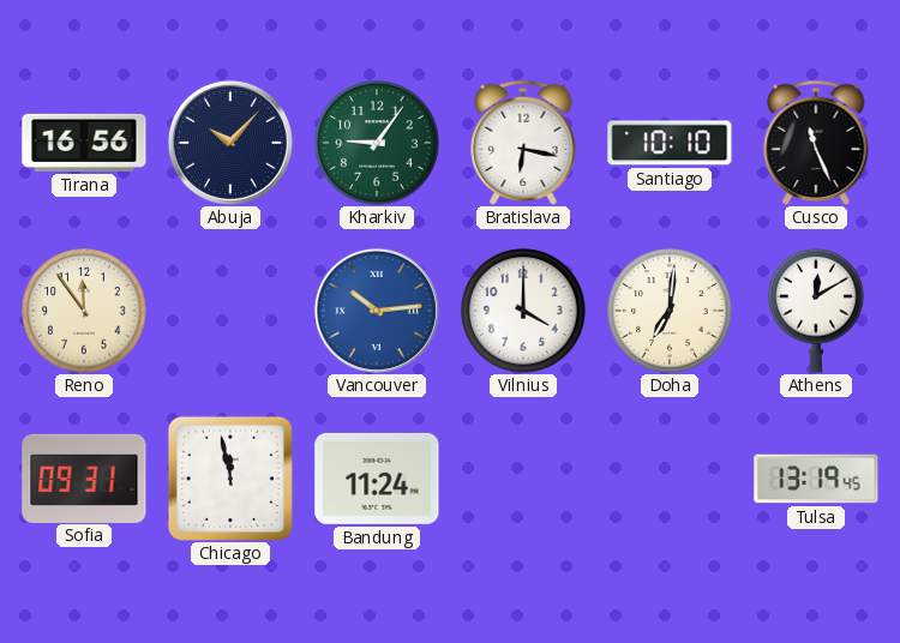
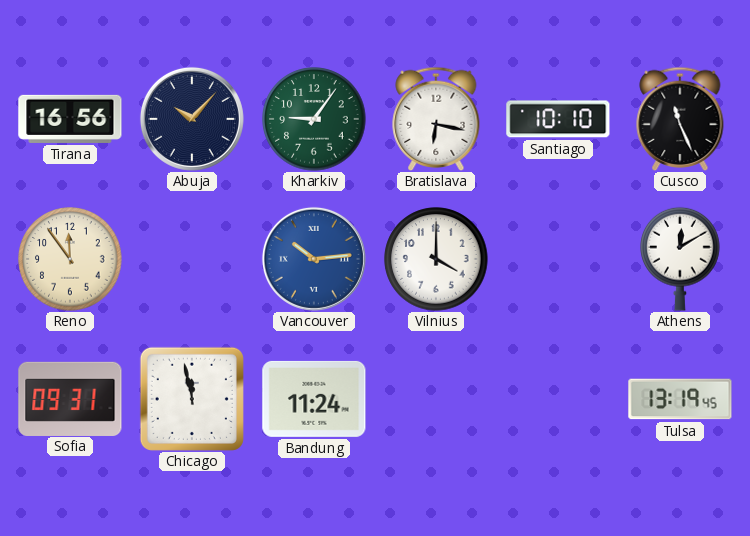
Doha: 7:01 -> none (670, 311)
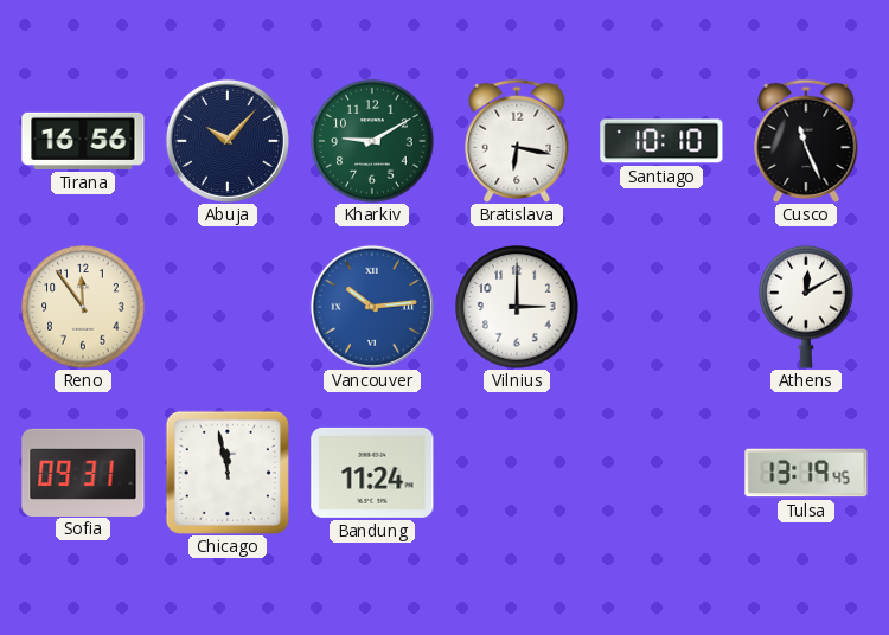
Kharkiv: 9:06 -> 9:10 (372, 141)
Vilnius: 4:00 -> 3:00 (517, 307)
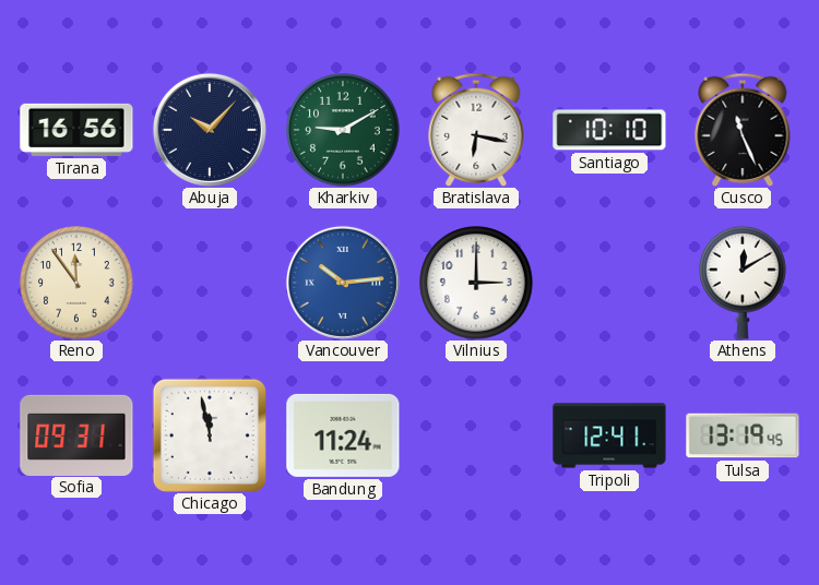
Tripoli: none -> 12:41 (609, 435)
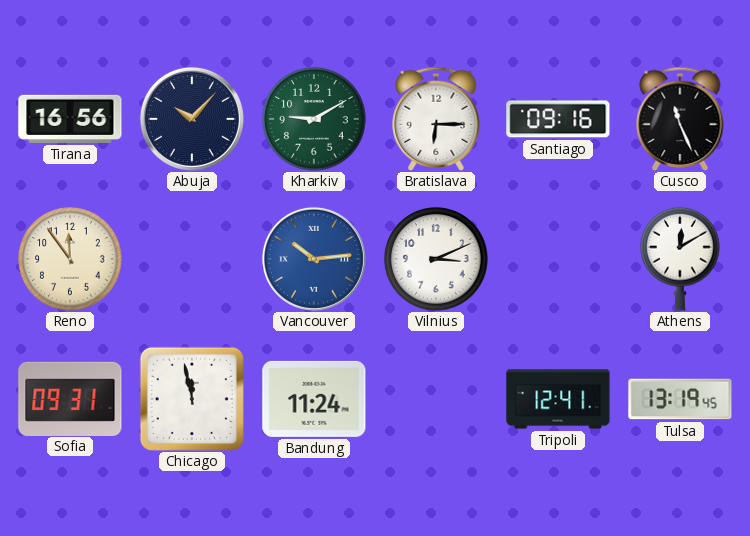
Bratislava: 6:17 -> 6:15 (436, 118)
Santiago: 10:10 -> 09:16 (558, 119)
Vilnius: 3:00 -> 3:11 (436, 259)
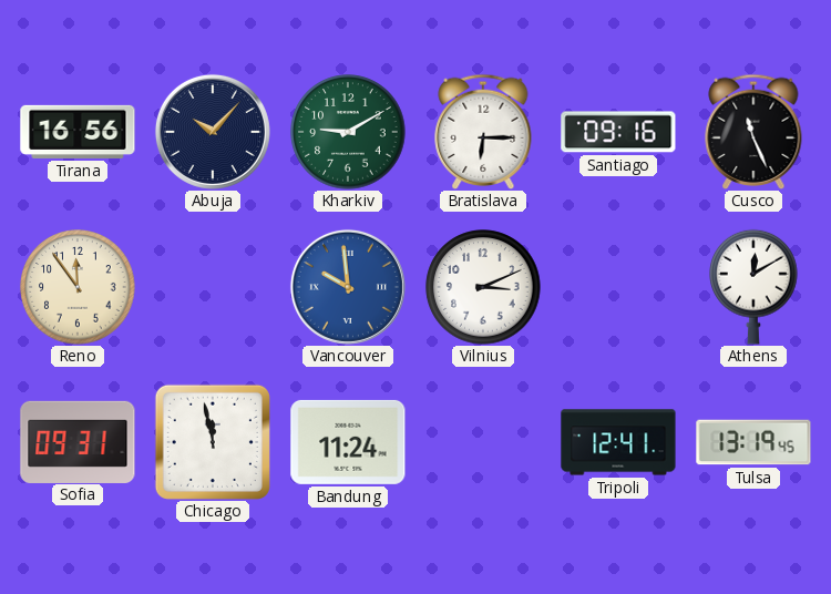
Vancouver: 10:14 -> 9:59 (348, 287)
